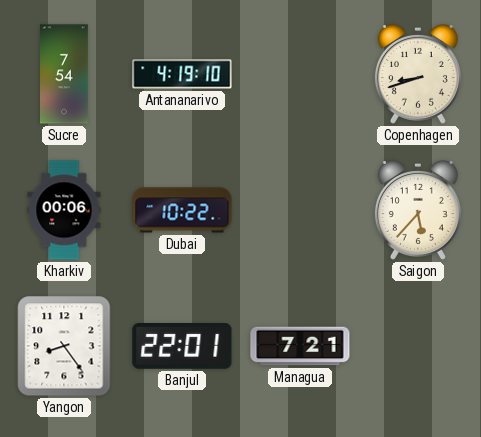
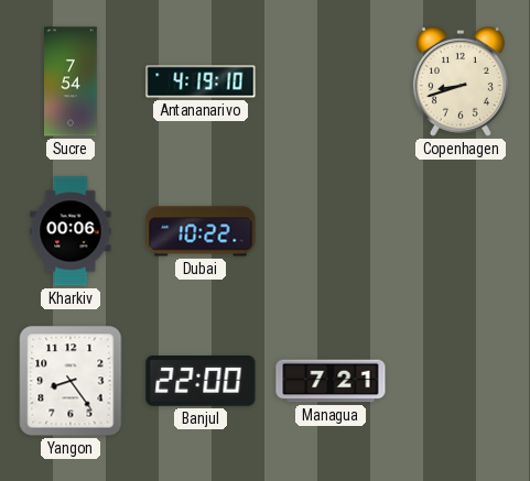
Saigon: 5:37 -> none (418, 211)
Banjul: 22:01 -> 22:00 (201, 381)
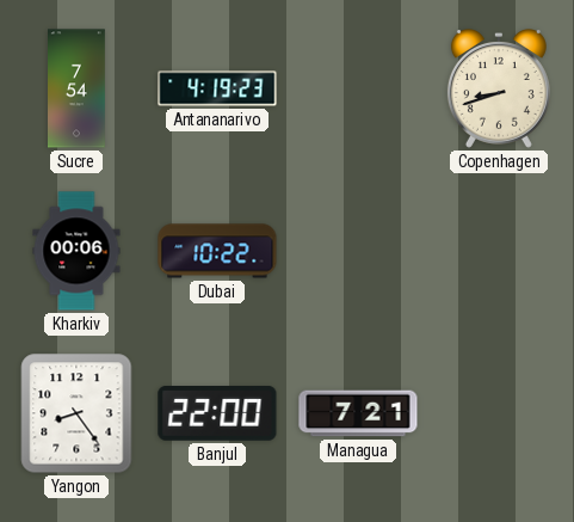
Antananarivo: 4:19:10 -> 4:19:23 (217, 88)
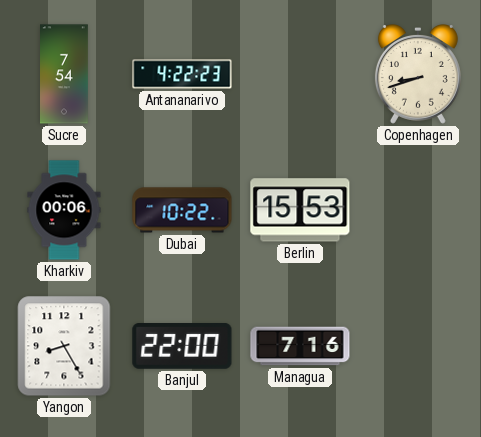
Antananarivo: 4:19 -> 4:22 (182, 74)
Berlin: none -> 15:53 (300, 210)
Yangon: 8:24 -> 8:25 (64, 346)
Managua: 7:21 -> 7:16 (300, 346)
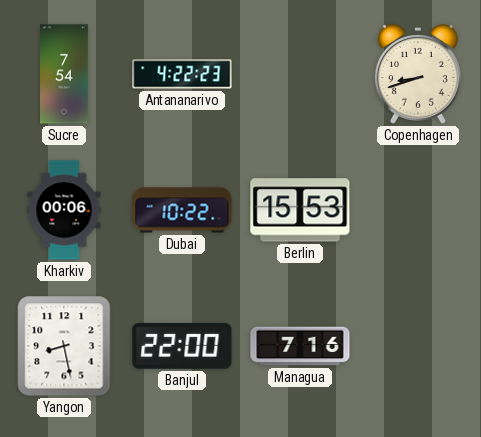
Yangon: 8:25 -> 8:28 (64, 346)
